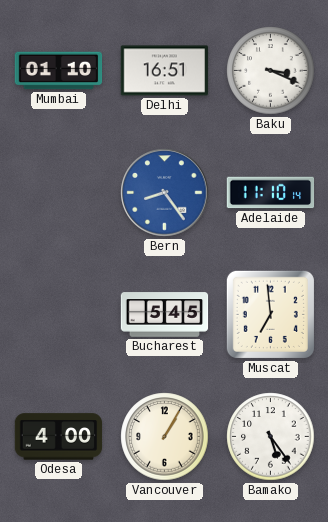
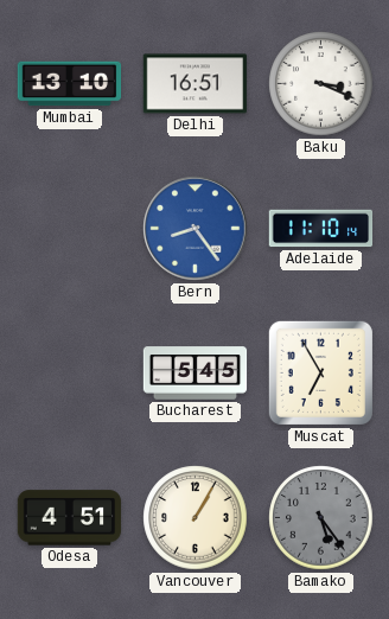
Mumbai: 01:10 -> 13:10 (70, 84)
Muscat: 6:59 -> 6:55 (320, 372)
Odesa: 4:00 -> 4:51 (70, 518)
Bamako dial: white -> grey (321, 518)
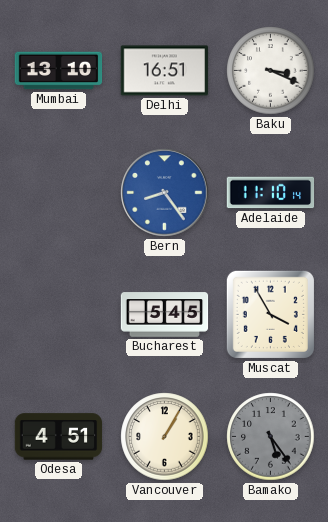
Muscat: 6:55 -> 3:55 (270, 314)
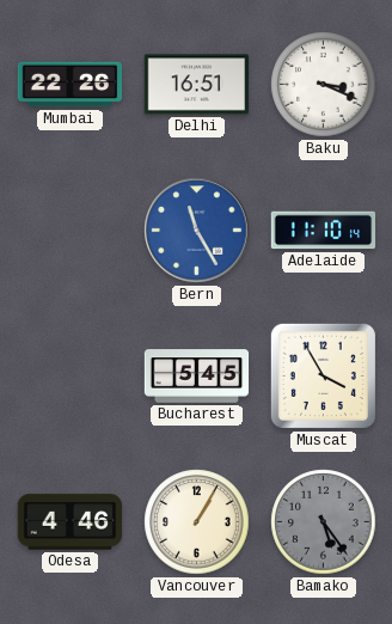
Mumbai: 13:10 -> 22:26 (71, 85)
Bern: 8:24 -> 11:25 (197, 231)
Odesa: 4:51 -> 4:46 (71, 522)
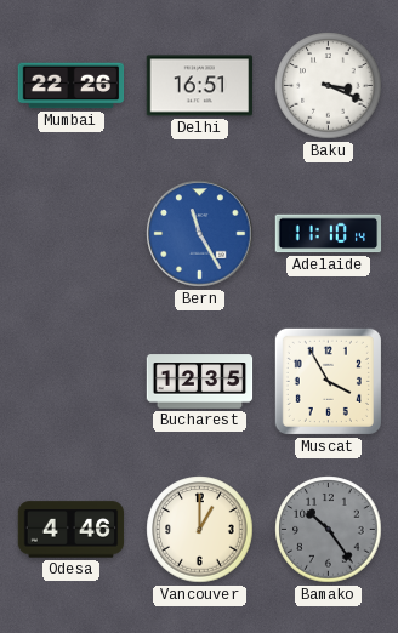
Bucharest: 5:45 -> 12:35 (200, 382)
Vancouver: 1:05 -> 1:00 (200, 530)
Bamako: 5:24 -> 10:24 (329, 530)
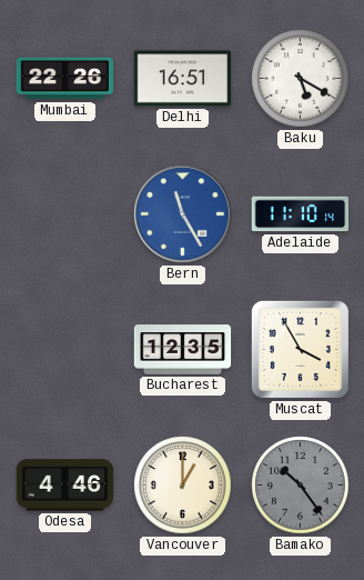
Baku: 3:19 -> 5:20 (301, 79)
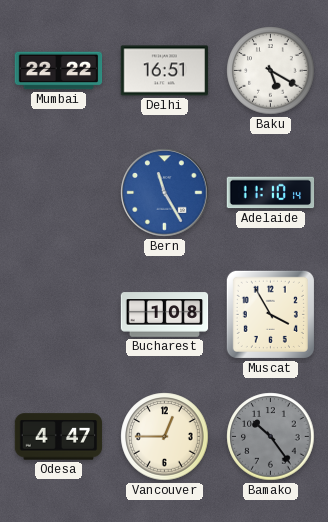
Mumbai: 22:26 -> 22:22 (59, 71)
Bucharest: 12:35 -> 1:08 (165, 315)
Odesa: 4:46 -> 4:47 (59, 437)
Vancouver: 1:00 -> 12:45 (165, 437)
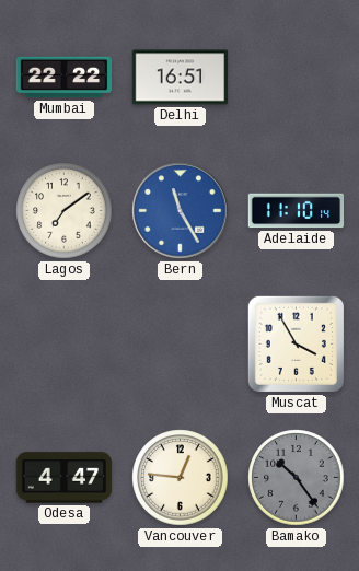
Baku: 5:20 -> none (271, 71)
Lagos: none -> 7:09 (65, 211)
Bucharest: 1:08 -> none (165, 315)
Vancouver: 12:45 -> 12:46 (181, 478)
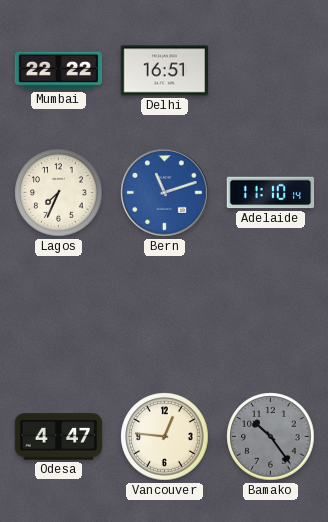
Lagos: 7:09 -> 7:34 (59, 193)
Bern: 11:25 -> 11:12 (165, 193)
Muscat: 3:55 -> none (296, 343)
